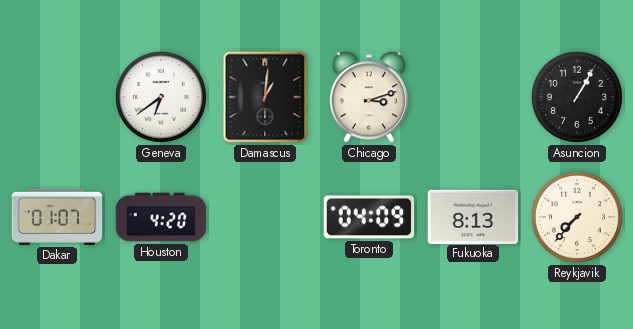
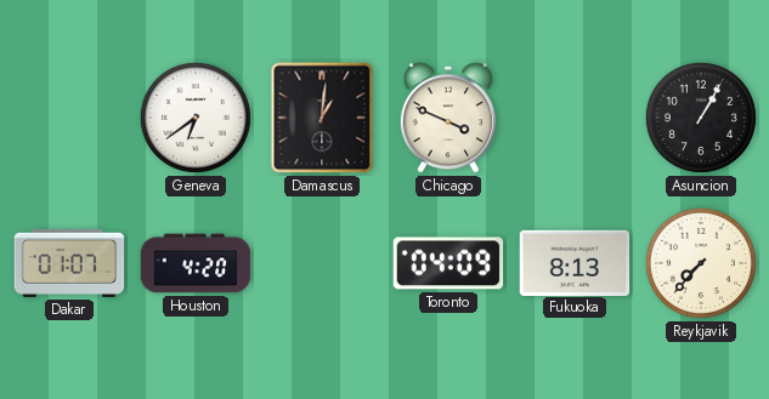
Chicago: 3:12 -> 3:49 (447, 118)
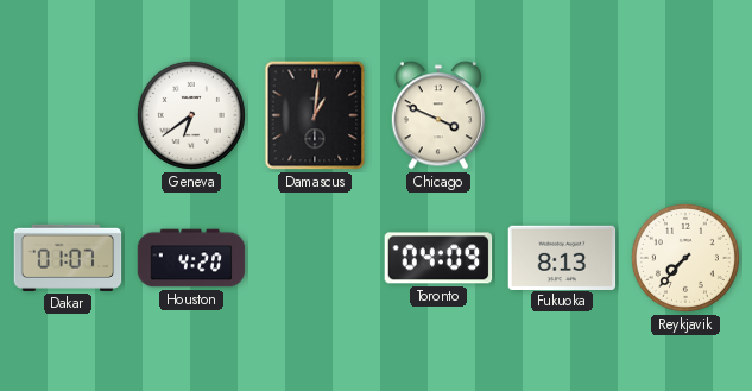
Asuncion: 1:05 -> none (701, 118)
